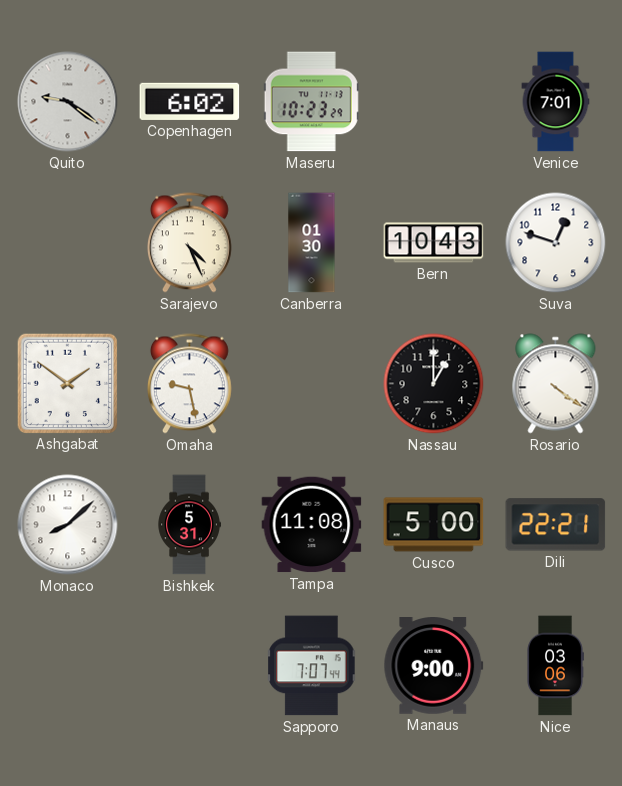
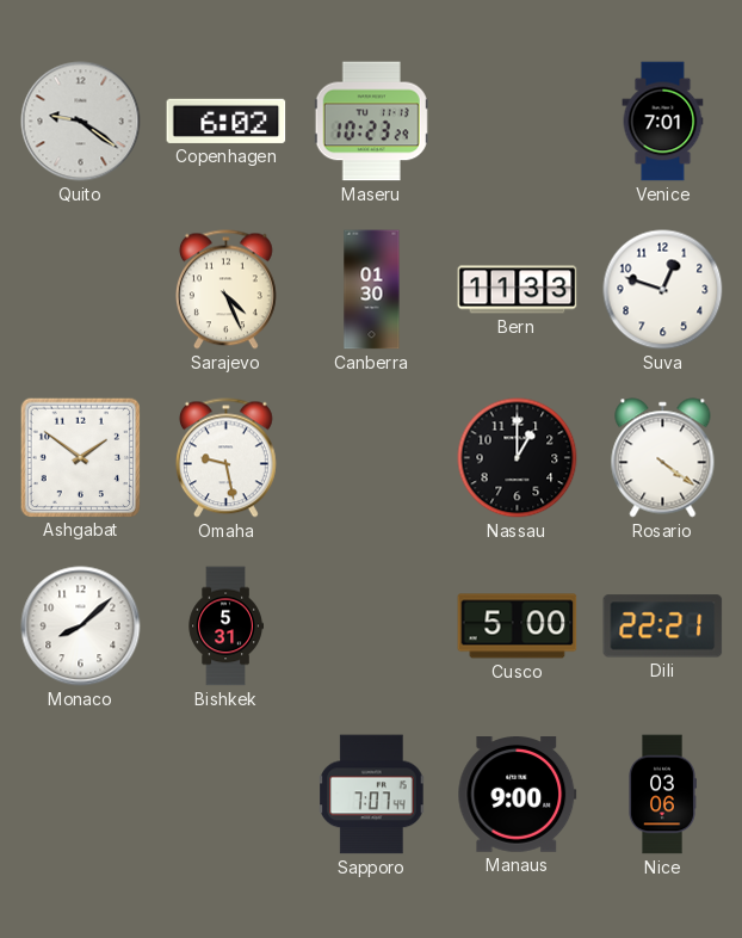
Bern: 10:43 -> 11:33 (518, 290)
Tampa: 11:08 -> none (312, 525)
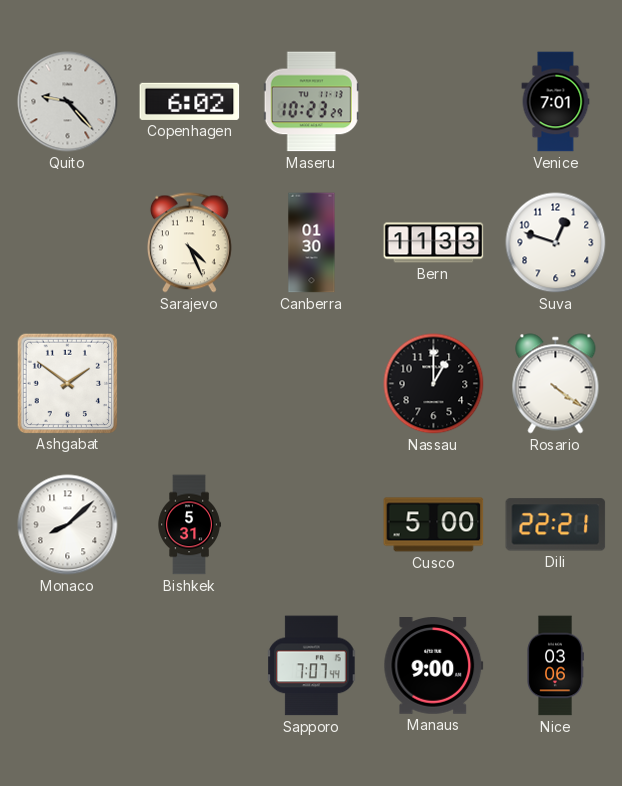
Quito: 9:21 -> 9:23 (68, 102)
Omaha: 9:28 -> none (225, 458)
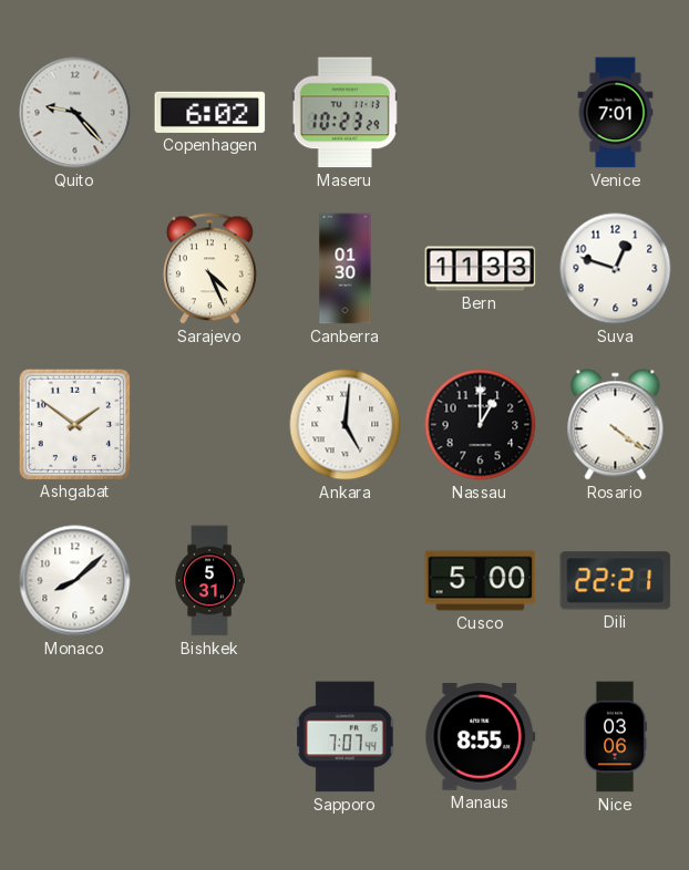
Ankara: none -> 5:01 (346, 425)
Manaus: 9:00 -> 8:55 (481, 737)
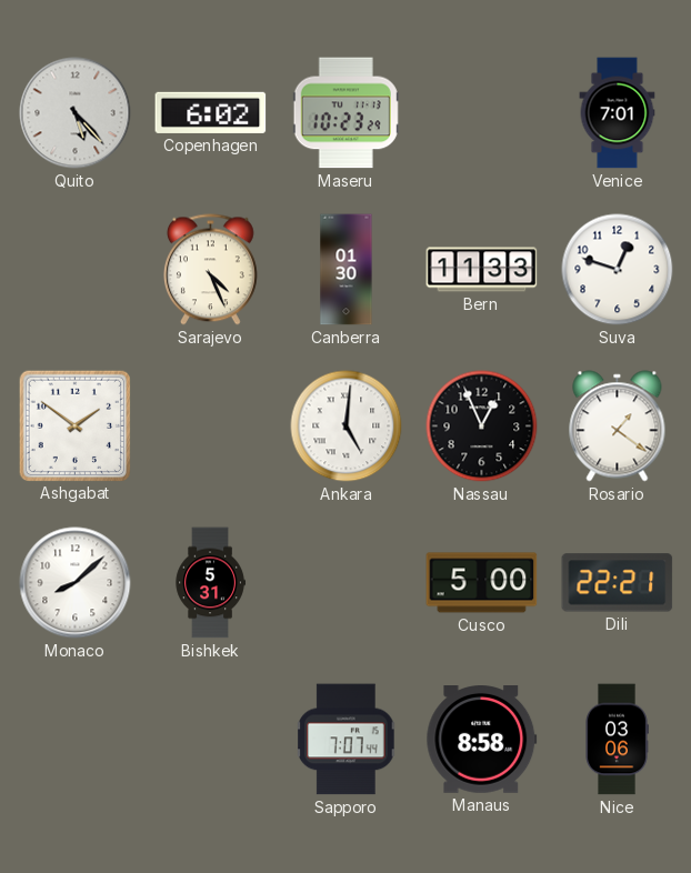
Quito: 9:23 -> 5:23 (76, 113)
Nassau: 1:00 -> 12:56 (482, 427)
Rosario: 4:21 -> 1:21 (618, 427)
Manaus: 8:55 -> 8:58 (482, 740)
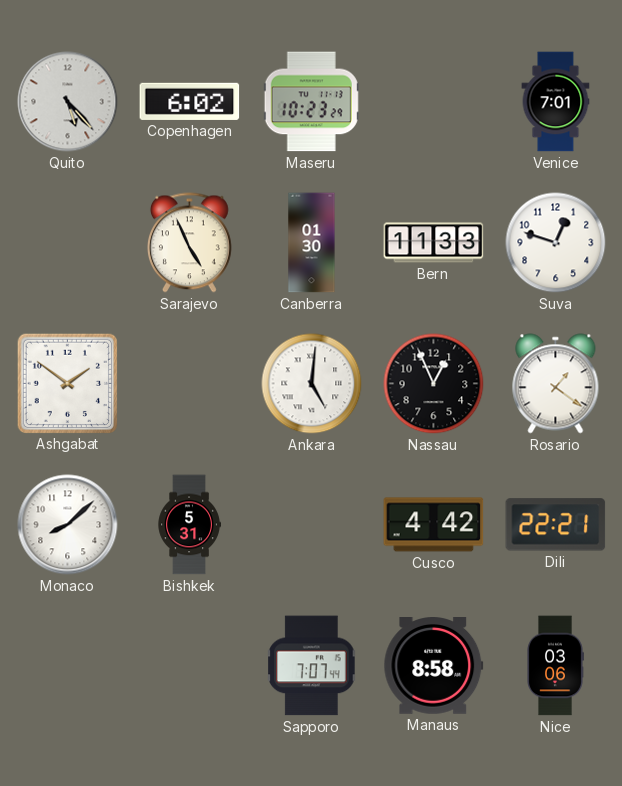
Sarajevo: 4:26 -> 4:56 (189, 243)
Cusco: 5:00 -> 4:42 (434, 525)
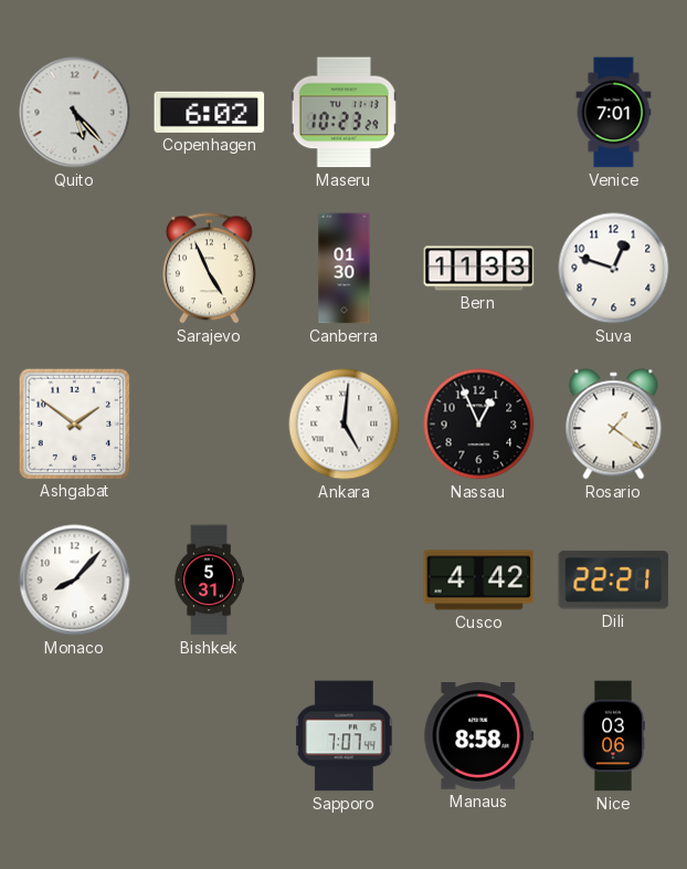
Monaco: 8:08 -> 8:07 (75, 580)
